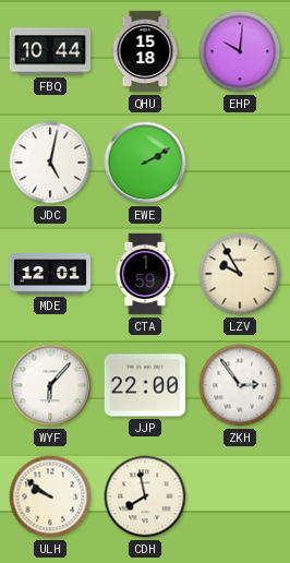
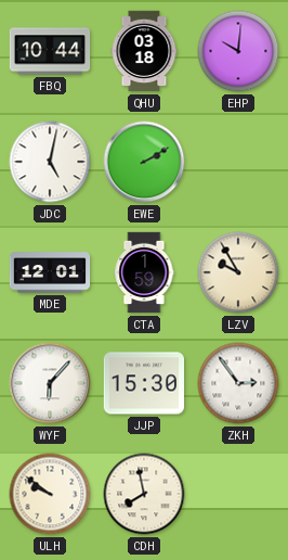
QHU: 15:18 -> 03:18 (144, 51)
JJP: 22:00 -> 15:30 (144, 383)
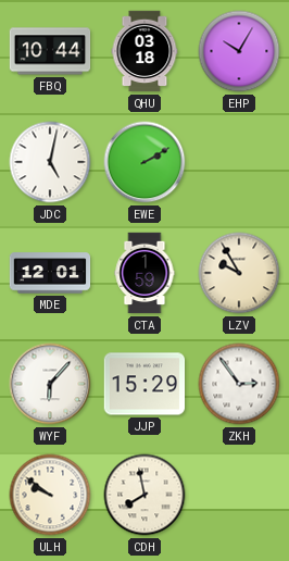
EHP: 10:01 -> 10:05 (239, 51)
JJP: 15:30 -> 15:29 (144, 384)
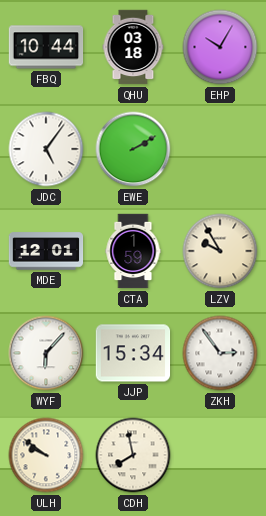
JDC: 5:02 -> 5:06 (46, 149)
JJP: 15:29 -> 15:34 (133, 353)
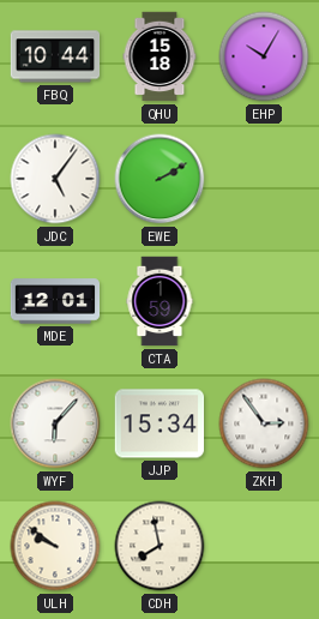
QHU: 03:18 -> 15:18 (159, 56)
LZV: 9:55 -> none (220, 251)
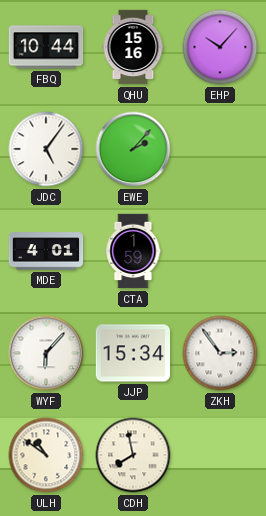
QHU: 15:18 -> 15:16 (133, 47)
EHP: 10:05 -> 10:07 (220, 47)
EWE: 2:10 -> 2:07 (133, 149)
MDE: 12:01 -> 4:01 (46, 251)
ULH: 9:51 -> 10:51 (46, 455)
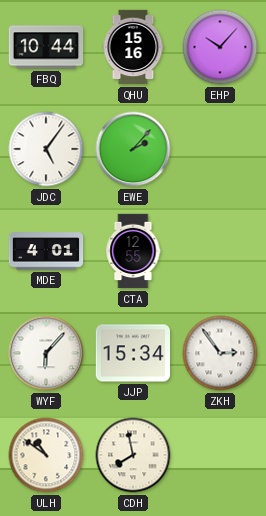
CTA: 1:59 -> 12:55 (133, 251)
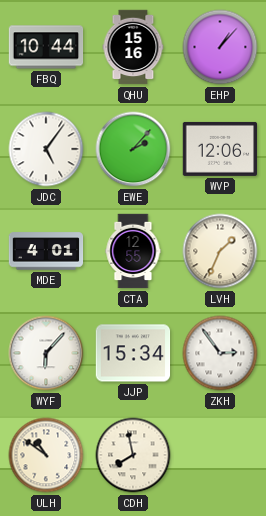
EHP: 10:07 -> 1:07 (220, 47)
WVP: none -> 12:06 (220, 149)
LVH: none -> 1:34 (220, 251)
